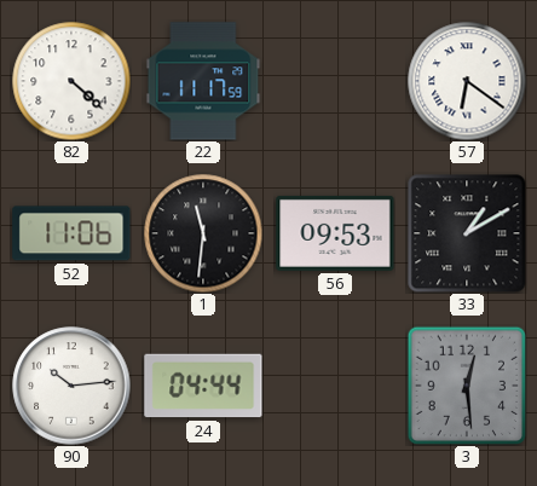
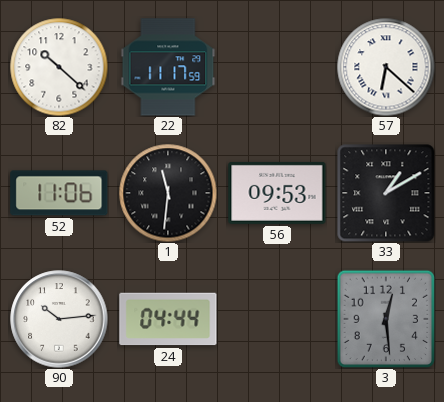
82: 4:22 -> 10:22 (59, 67)
57: 6:21 -> 6:22 (386, 67)
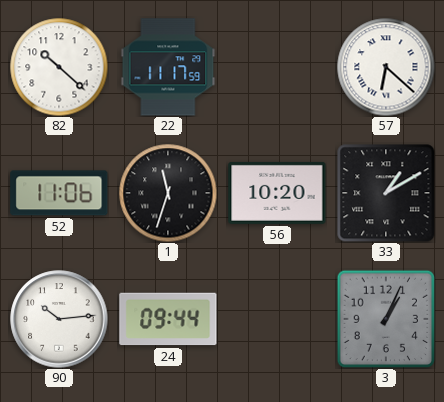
1: 11:31 -> 11:33 (168, 193)
56: 09:53 -> 10:20 (277, 193)
24: 04:44 -> 09:44 (168, 319)
3: 12:29 -> 1:04 (386, 319)
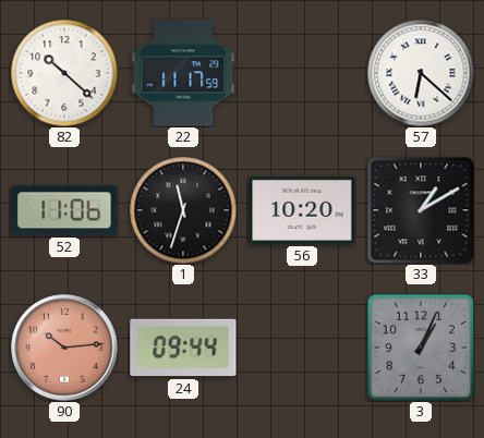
90 dial: white -> salmon (64, 348)
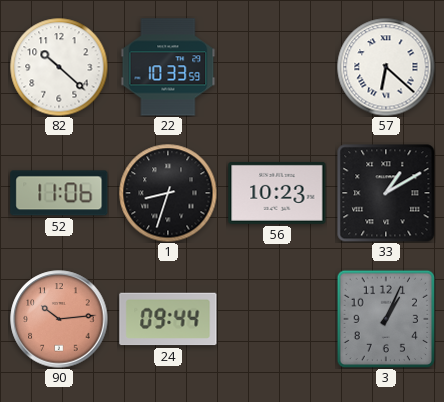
22: 11:17 -> 10:33 (168, 67)
1: 11:33 -> 8:33 (168, 193)
56: 10:20 -> 10:23 (277, 193)
